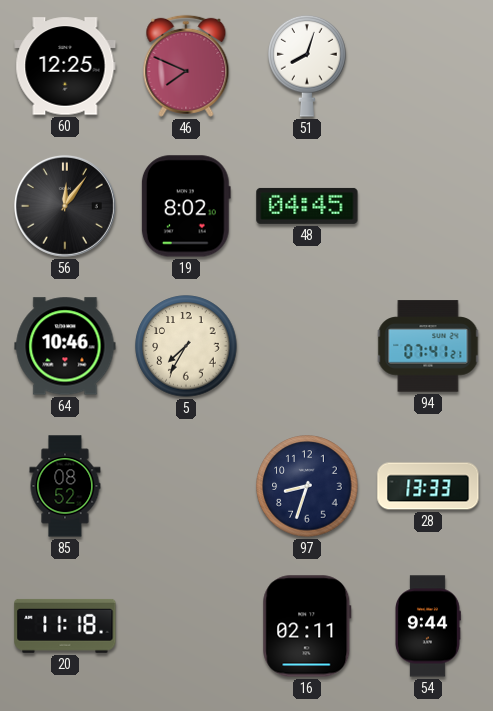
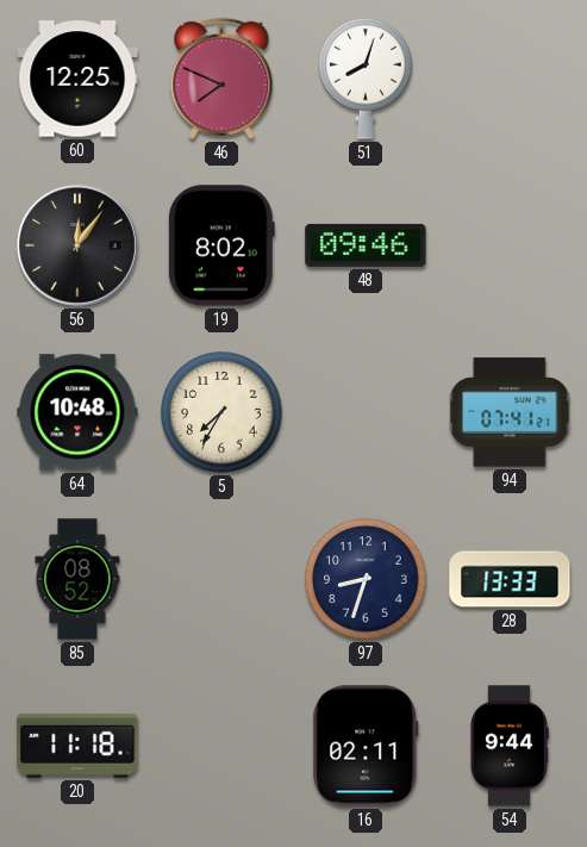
48: 04:45 -> 09:46 (366, 245)
64: 10:46 -> 10:48 (77, 412)
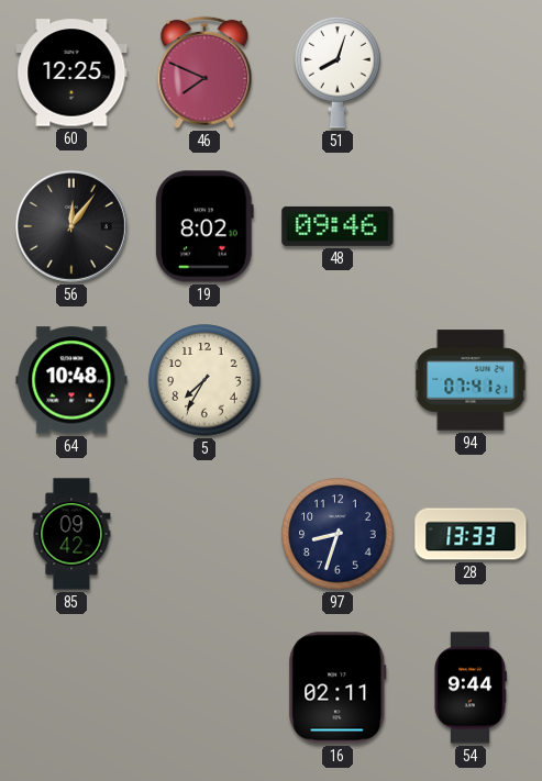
85: 08:52 -> 09:42 (71, 534)
20: 11:18 -> none (77, 746)
